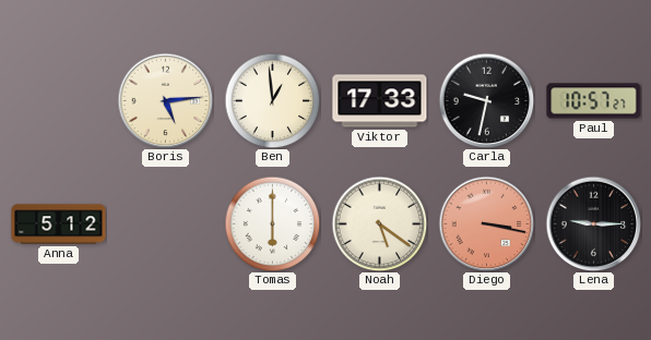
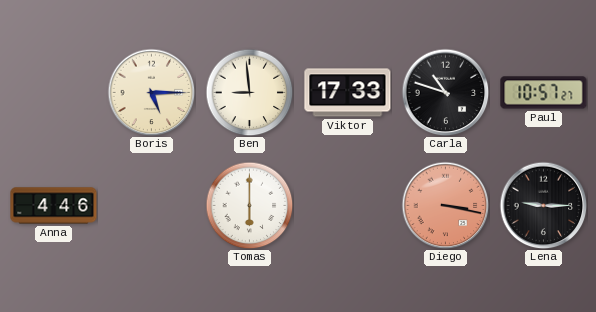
Boris: 5:14 -> 5:15 (151, 92)
Ben: 12:59 -> 8:59 (249, 92)
Carla: 9:32 -> 10:48 (445, 92)
Anna: 5:12 -> 4:46 (54, 206)
Noah: 5:21 -> none (379, 223)
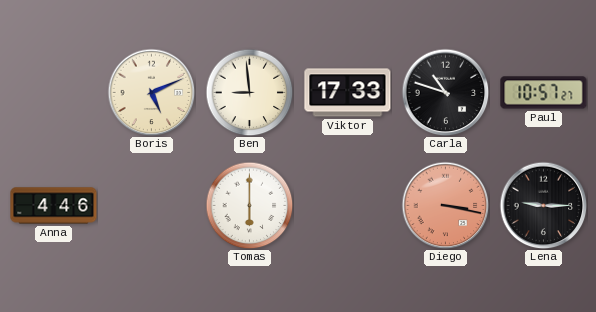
Boris: 5:15 -> 5:11 (151, 92)
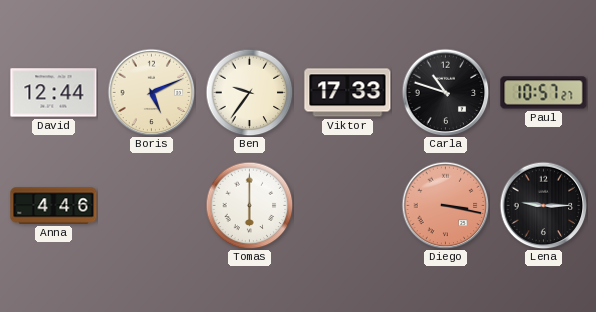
David: none -> 12:44 (54, 93)
Ben: 8:59 -> 9:36 (249, 92)
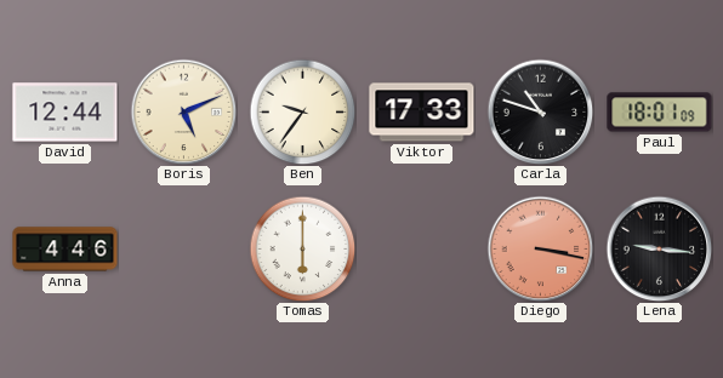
Paul: 10:57 -> 18:01 (660, 113)
Lena: 9:15 -> 9:16 (659, 248)
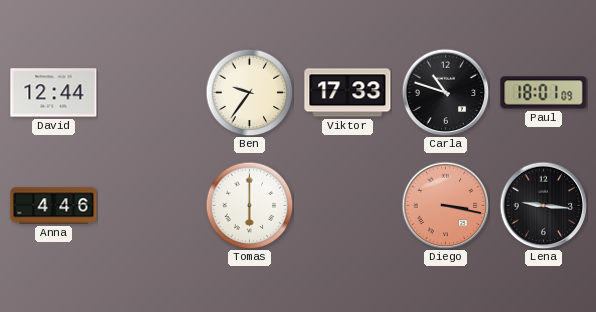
Boris: 5:11 -> none (183, 111)
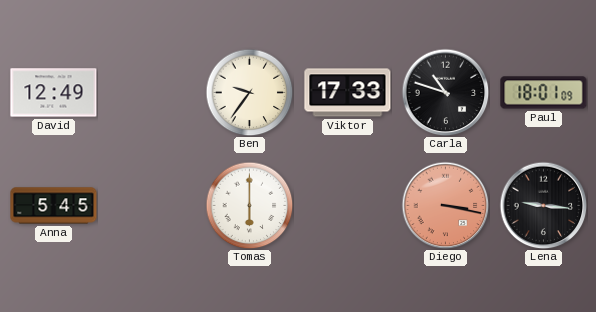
David: 12:44 -> 12:49 (54, 93)
Anna: 4:46 -> 5:45 (54, 206)
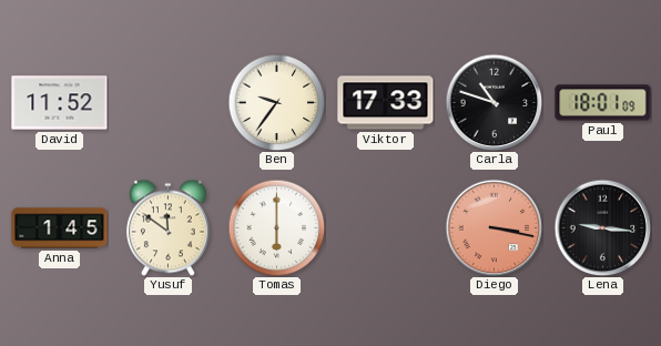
David: 12:49 -> 11:52 (60, 103)
Anna: 5:45 -> 1:45 (60, 228)
Yusuf: none -> 11:51 (167, 227)
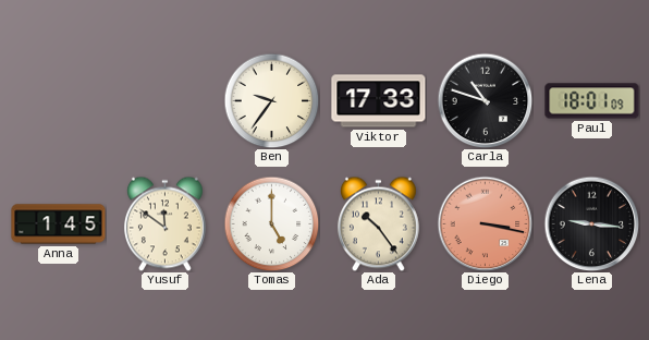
David: 11:52 -> none (60, 103)
Tomas: 6:00 -> 5:00 (271, 223)
Ada: none -> 10:24 (378, 223)
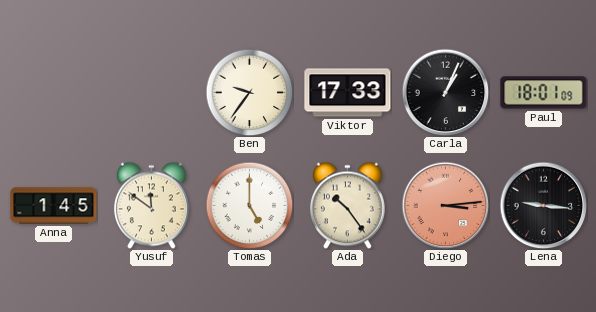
Carla: 10:48 -> 1:04 (445, 92)
Diego: 3:17 -> 3:14 (445, 205)
